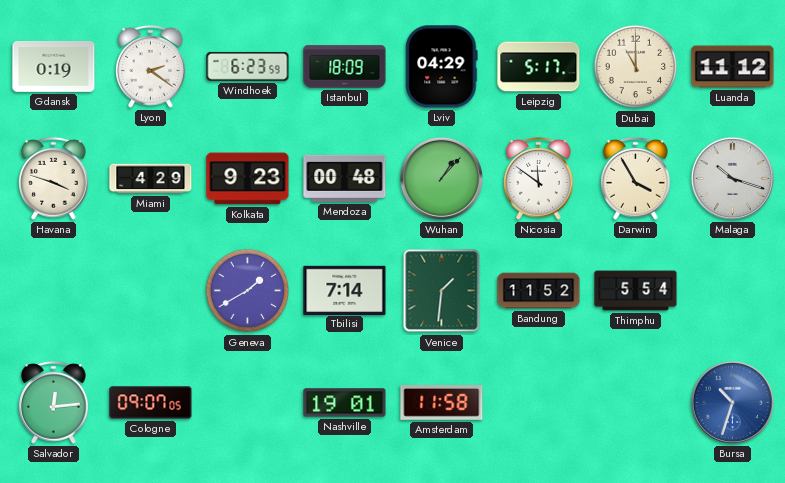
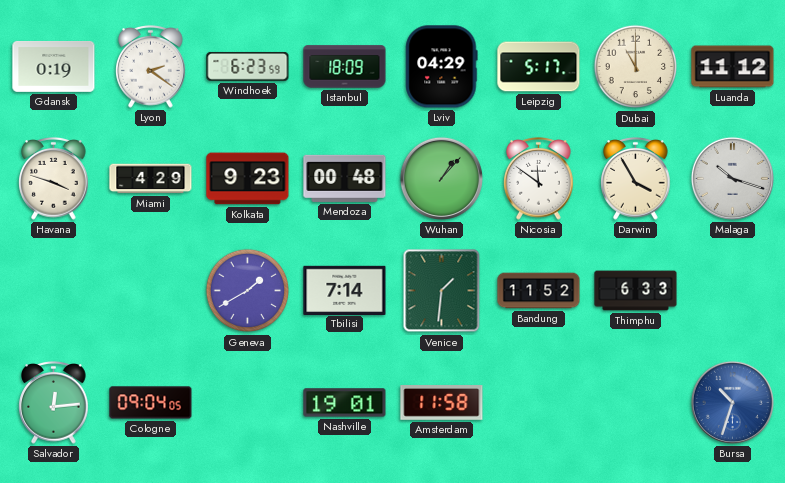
Thimphu: 5:54 -> 6:33 (636, 291)
Cologne: 09:07 -> 09:04 (151, 403)
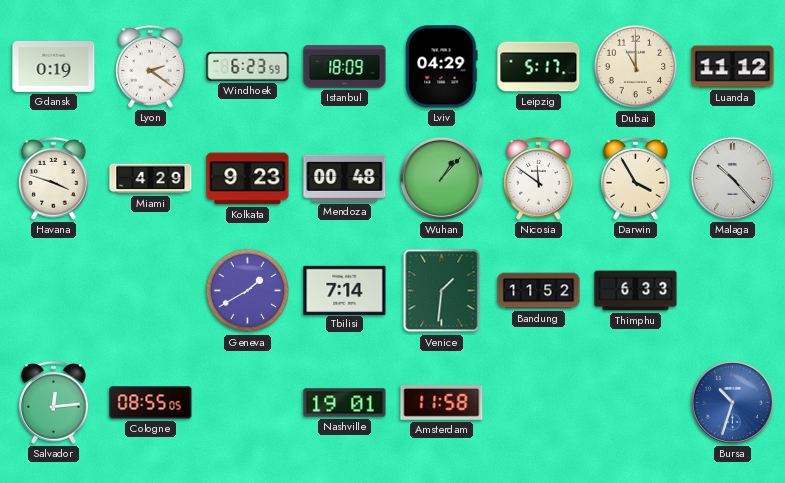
Malaga: 10:18 -> 10:23 (732, 178)
Cologne: 09:04 -> 08:55 (151, 403)
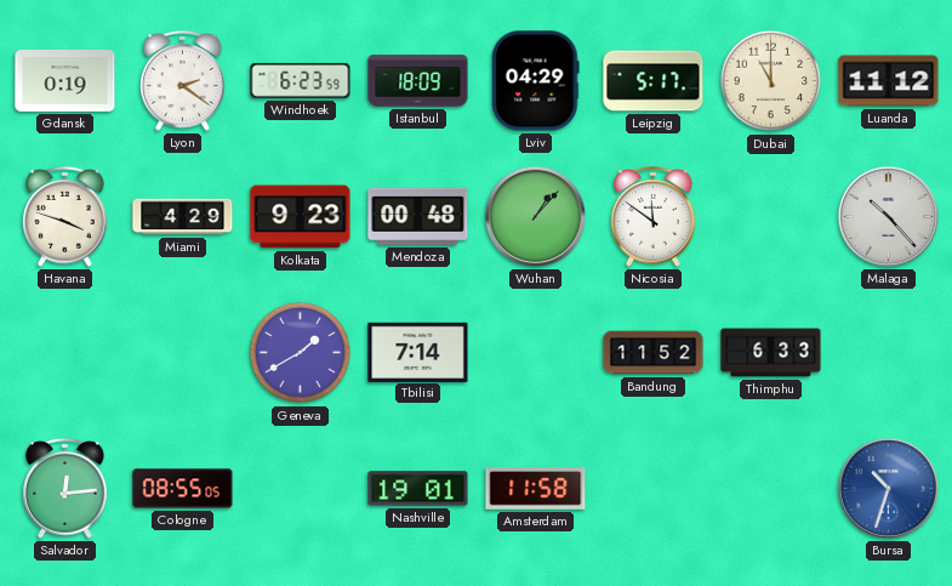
Darwin: 3:55 -> none (636, 179)
Venice: 1:31 -> none (442, 291)
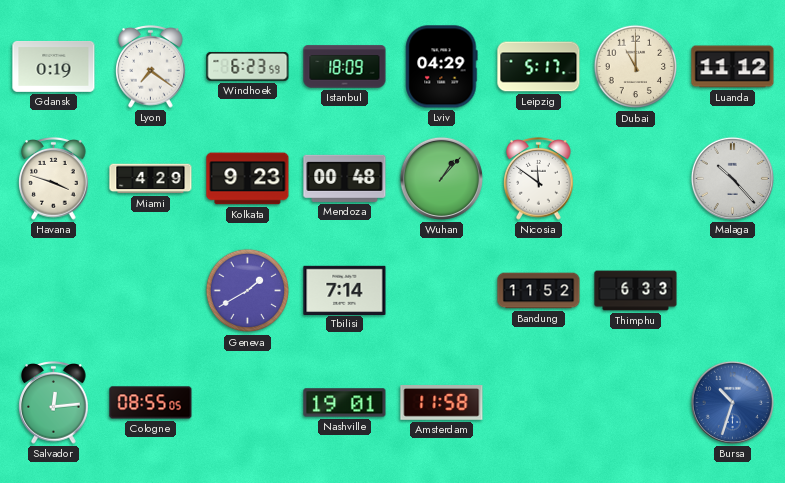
Lyon: 2:21 -> 7:21 (151, 67)
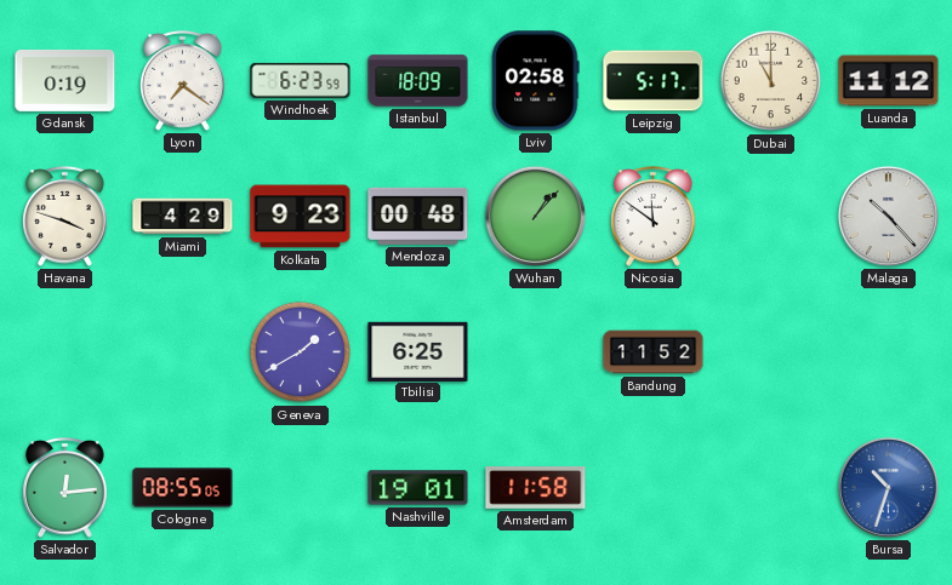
Lviv: 04:29 -> 02:58 (536, 81)
Tbilisi: 7:14 -> 6:25 (418, 351)
Thimphu: 6:33 -> none (636, 291)
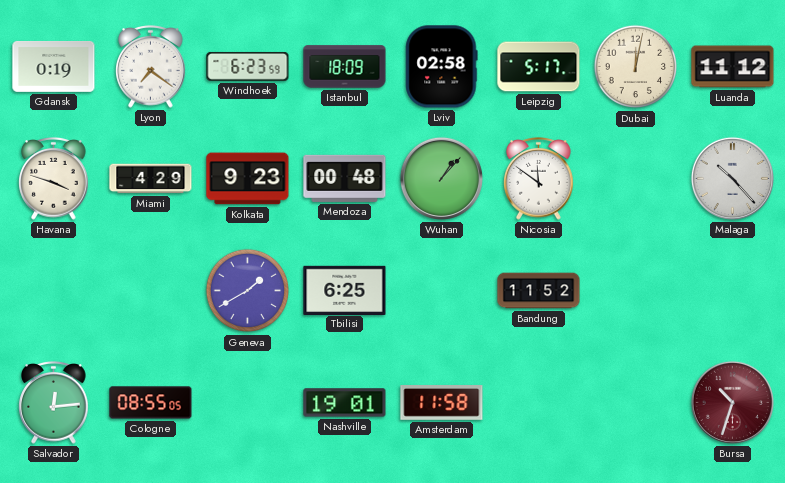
Dubai: 11:00 -> 12:02 (636, 67)
Bursa dial: blue -> burgundy (732, 402)
